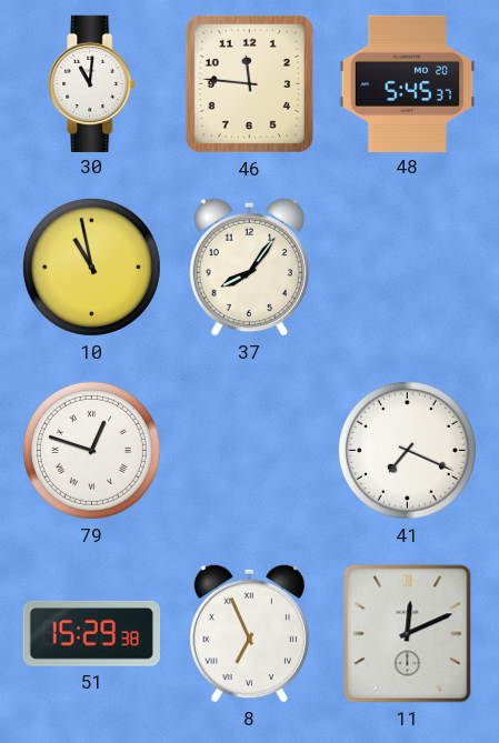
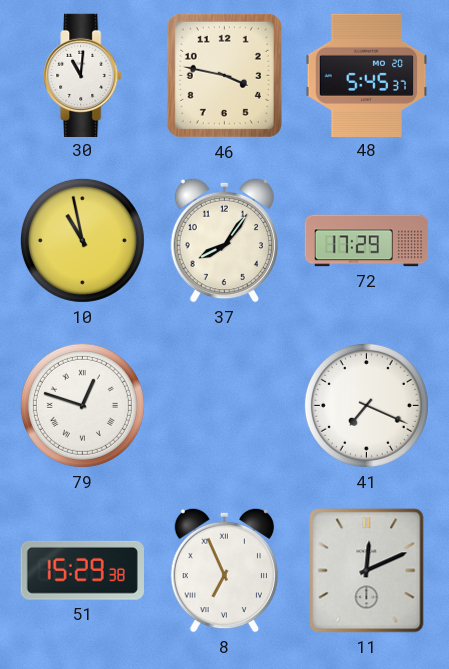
46: 11:46 -> 3:47 (224, 75)
72: none -> 17:29 (367, 241)
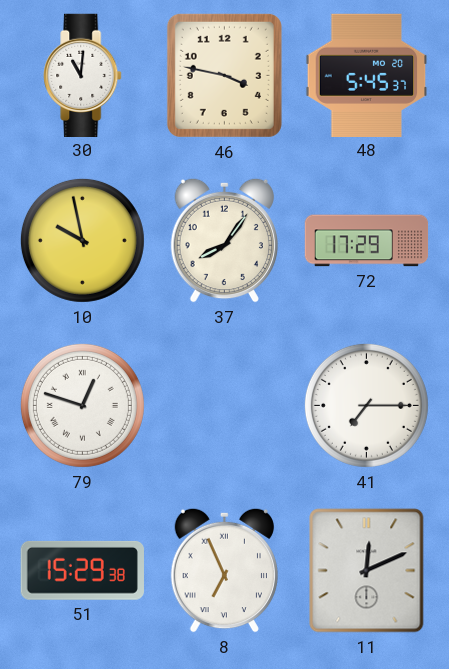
10: 10:58 -> 9:58 (82, 240)
41: 7:19 -> 7:15 (366, 405)
